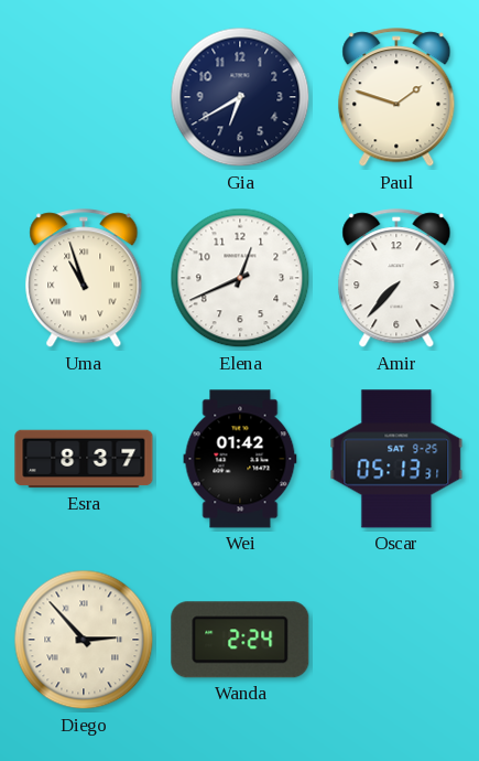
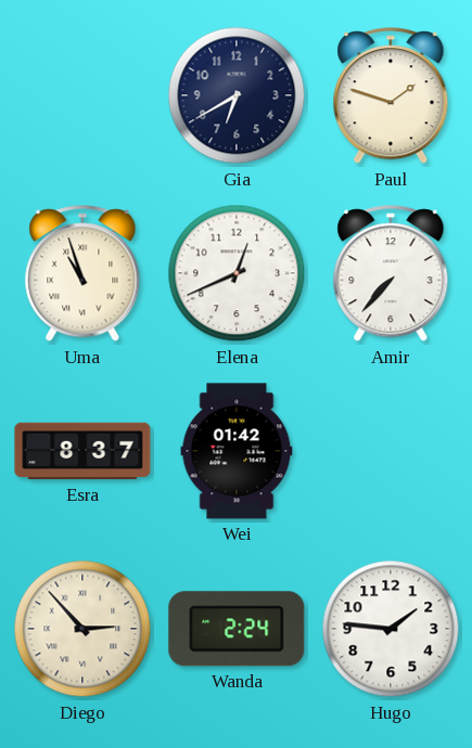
Oscar: 05:13 -> none (396, 459)
Hugo: none -> 1:46 (391, 629)
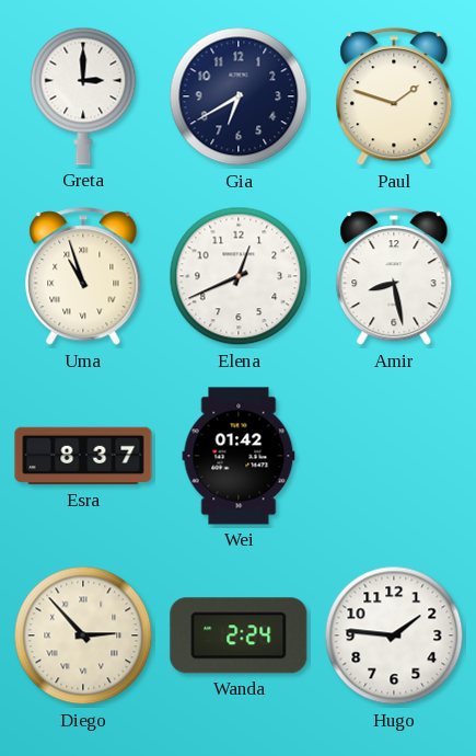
Greta: none -> 3:00 (83, 96)
Amir: 7:37 -> 8:28 (394, 277)
